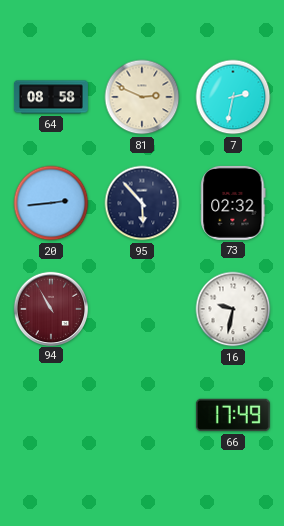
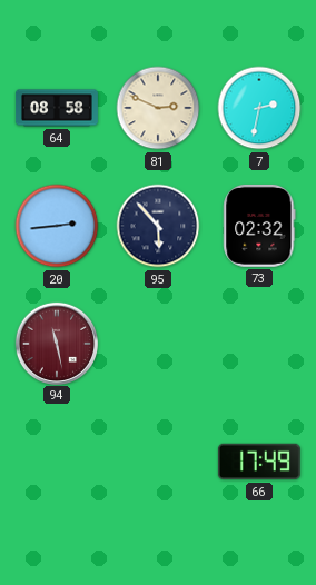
94: 10:55 -> 11:28 (56, 343)
16: 9:32 -> none (233, 309)
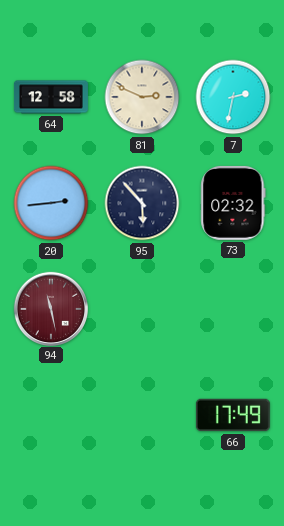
64: 08:58 -> 12:58 (51, 97)
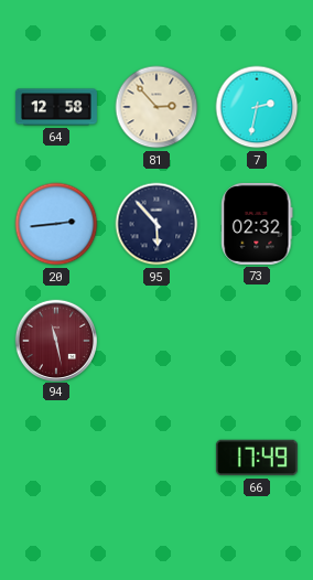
81: 2:49 -> 2:53 (156, 107)
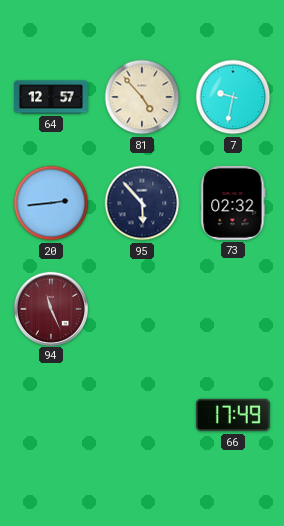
64: 12:58 -> 12:57 (51, 97)
81: 2:53 -> 4:53 (142, 97)
7: 2:32 -> 9:32 (233, 97)
94: 11:28 -> 11:26 (50, 308)
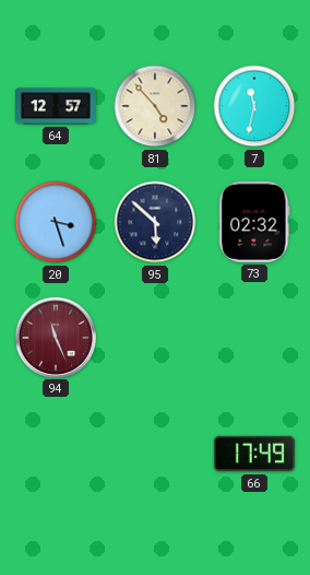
7: 9:32 -> 11:32 (254, 106)
20: 2:44 -> 3:27 (56, 222)
95: 5:53 -> 5:52 (155, 222)
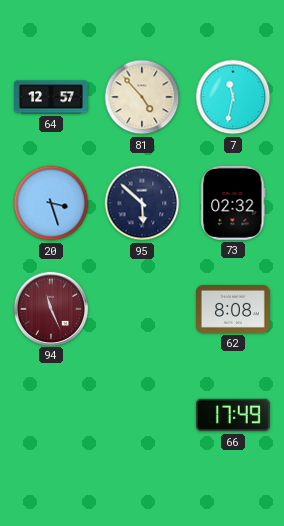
62: none -> 8:08 (233, 310)
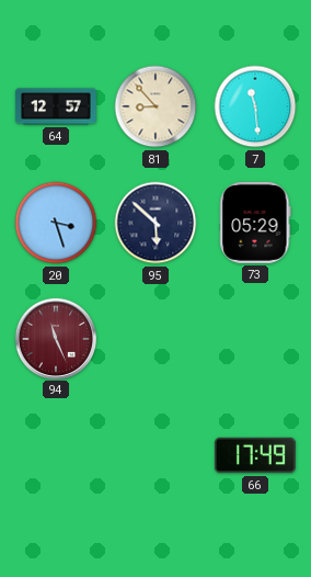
81: 4:53 -> 8:53 (155, 106)
7: 11:32 -> 11:29 (255, 106)
73: 02:32 -> 05:29 (255, 223)
62: 8:08 -> none (233, 310)
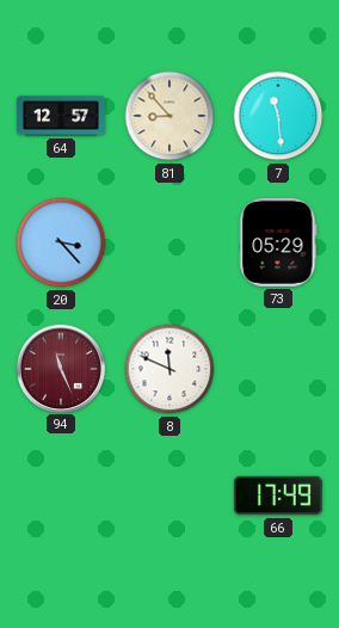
20: 3:27 -> 3:23 (61, 242)
95: 5:52 -> none (155, 223)
8: none -> 11:49 (169, 369)
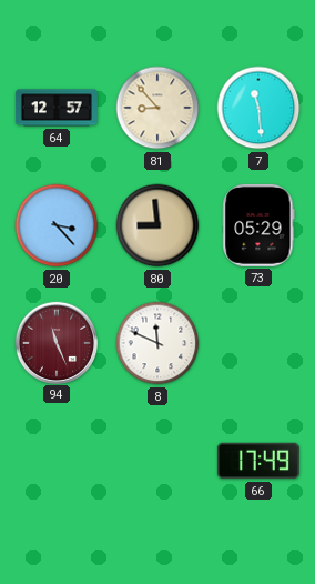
80: none -> 8:59 (157, 225)
